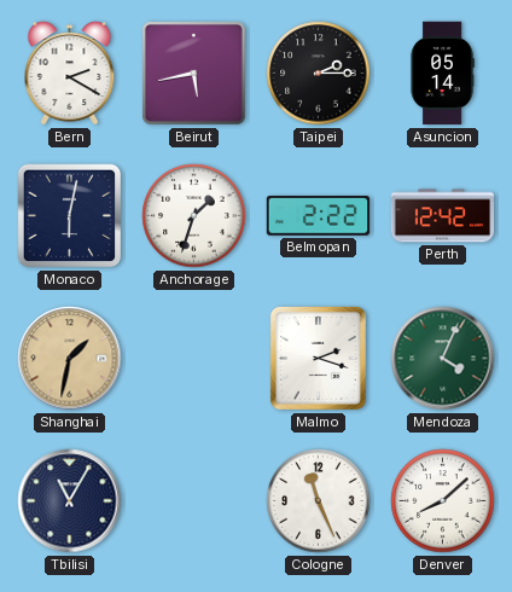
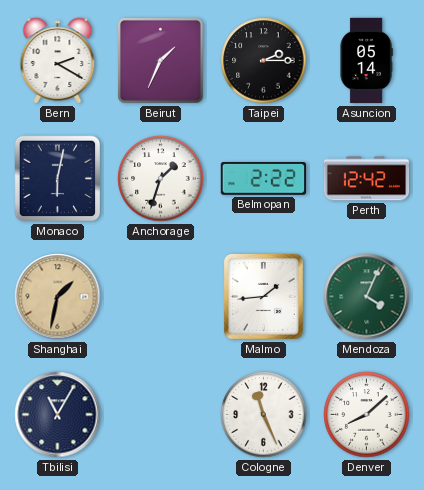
Beirut: 5:43 -> 1:34 (161, 61)
Malmo: 2:18 -> 1:44 (263, 296)
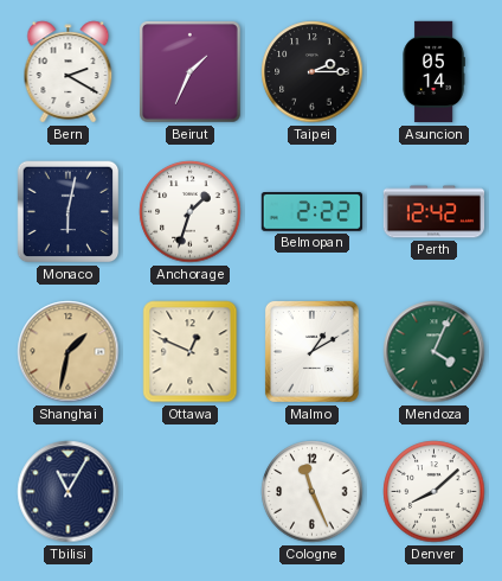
Ottawa: none -> 12:49 (191, 352)
Malmo: 1:44 -> 1:10 (311, 351)
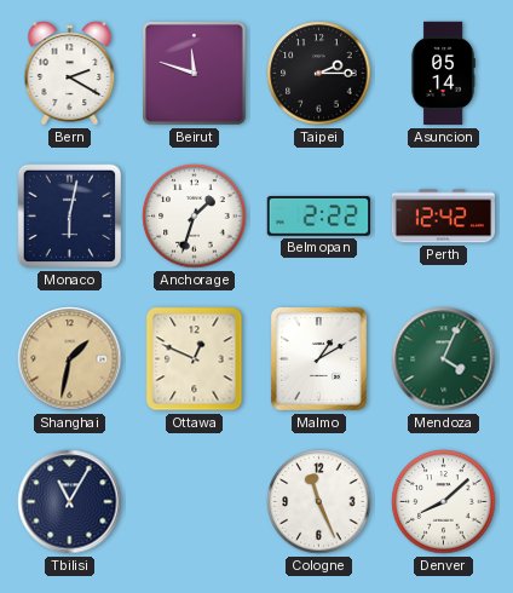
Beirut: 1:34 -> 11:48 (195, 74)
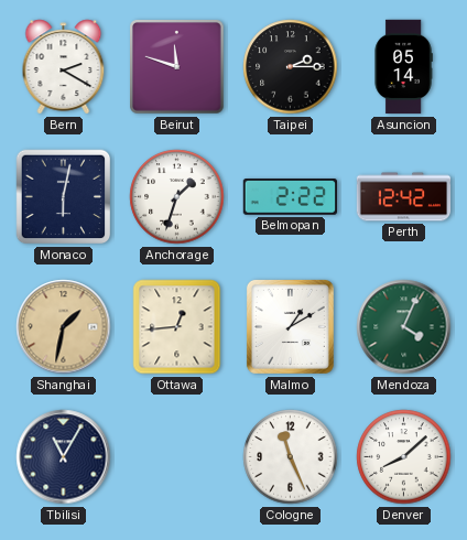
Ottawa: 12:49 -> 12:44 (177, 327)
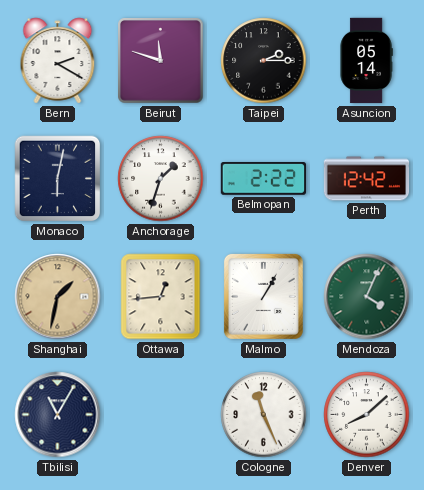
Malmo: 1:10 -> 1:05 (263, 296)
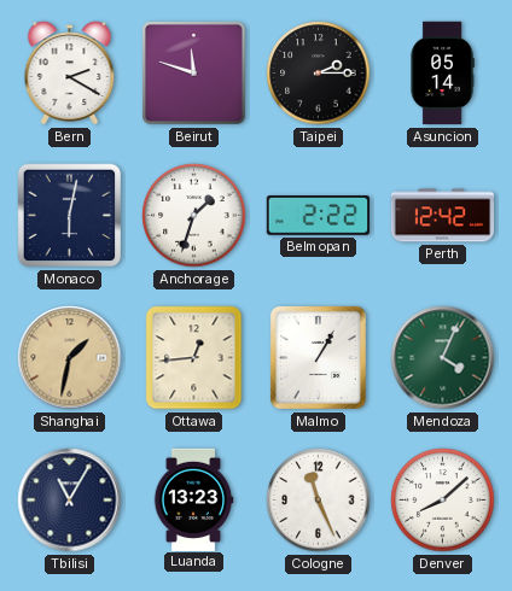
Luanda: none -> 13:23 (193, 499)
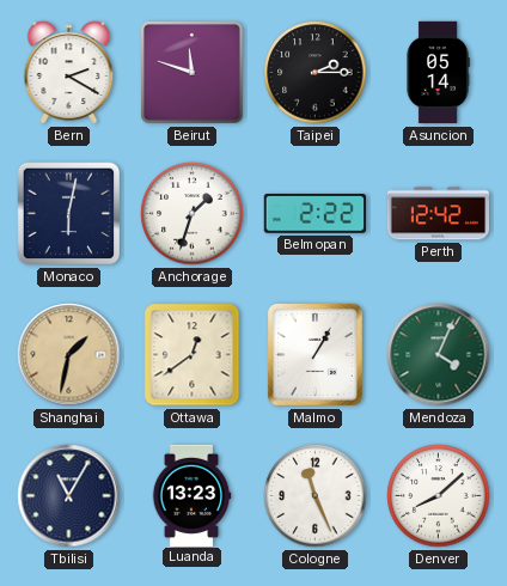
Ottawa: 12:44 -> 12:39 (193, 355)
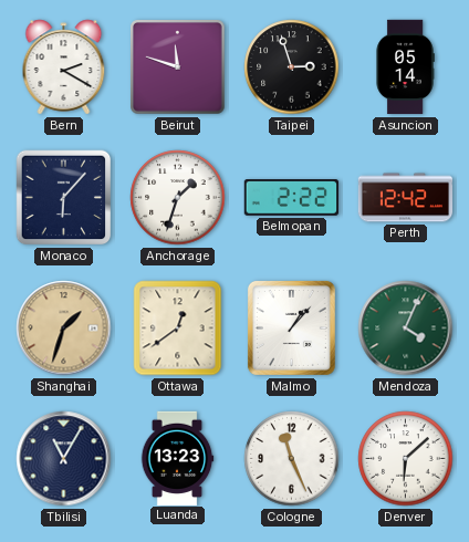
Taipei: 2:15 -> 2:57 (292, 67)
Monaco: 6:02 -> 6:07 (64, 198)
Shanghai: 1:32 -> 1:33 (64, 329)
Malmo: 1:05 -> 1:07 (291, 327)
Denver: 8:08 -> 6:08 (406, 459)
